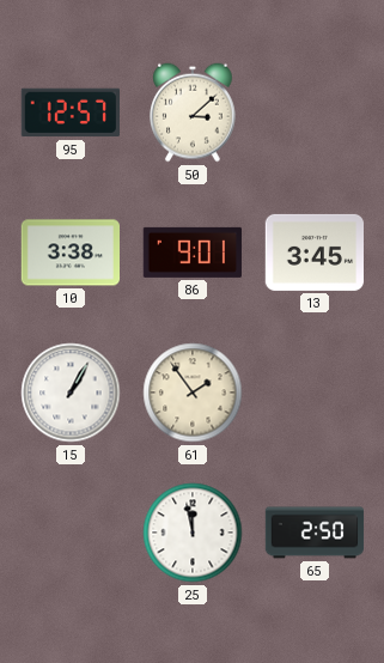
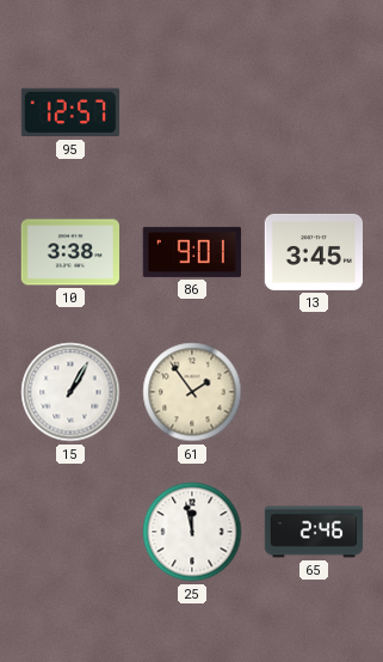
50: 3:08 -> none (194, 112)
65: 2:50 -> 2:46 (314, 532)
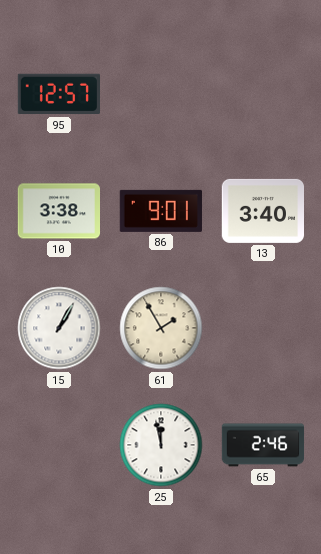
13: 3:45 -> 3:40 (262, 211)
61: 1:54 -> 1:55 (161, 328)
